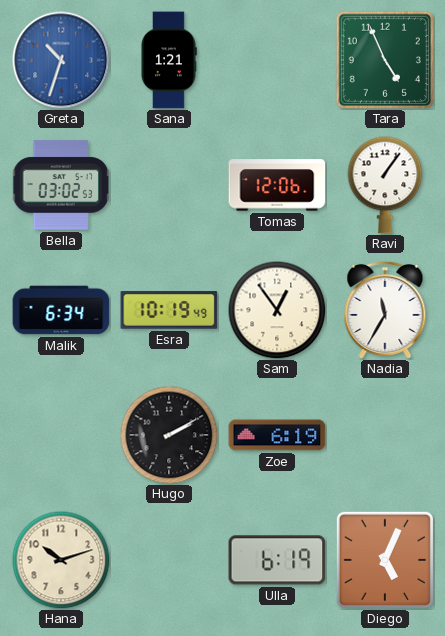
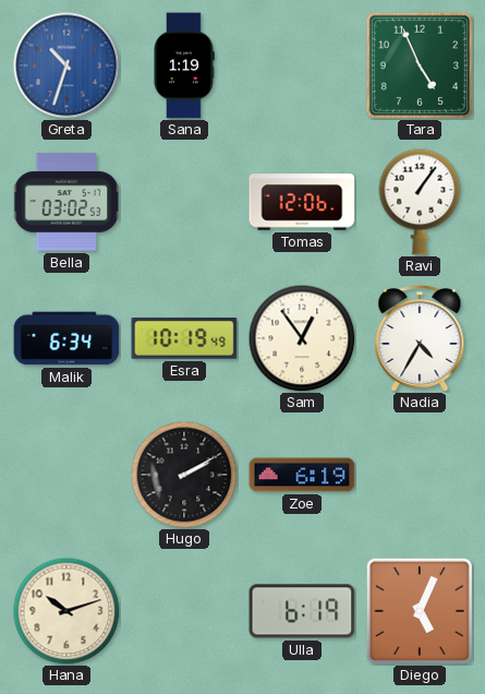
Sana: 1:21 -> 1:19 (184, 65)
Nadia: 11:35 -> 4:35 (420, 337)
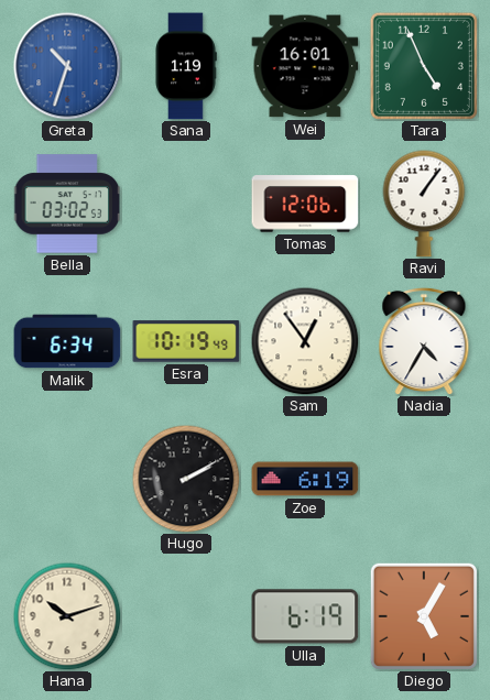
Wei: none -> 16:01 (305, 66)
Diego: 5:04 -> 5:05 (424, 616)
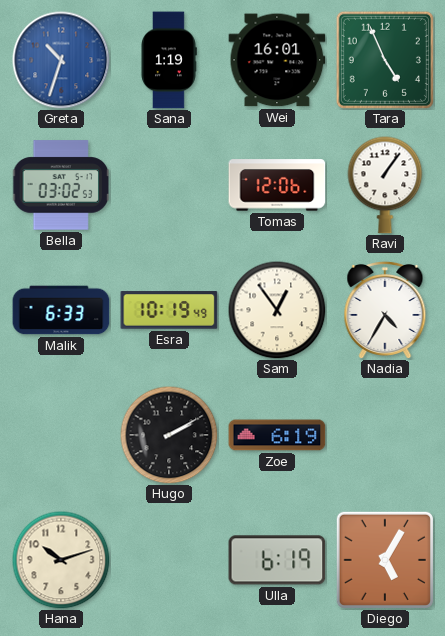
Malik: 6:34 -> 6:33 (61, 310)
